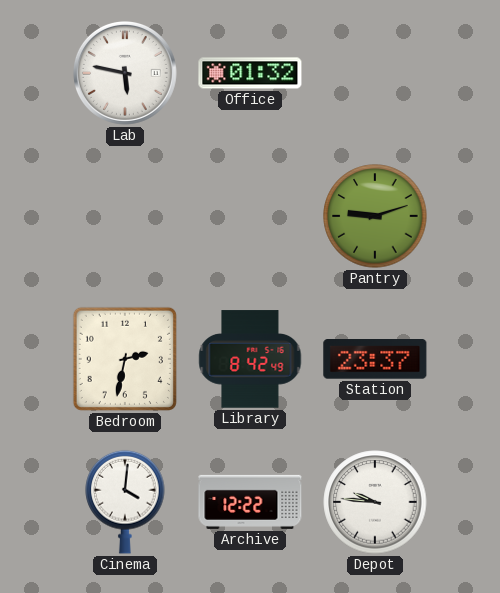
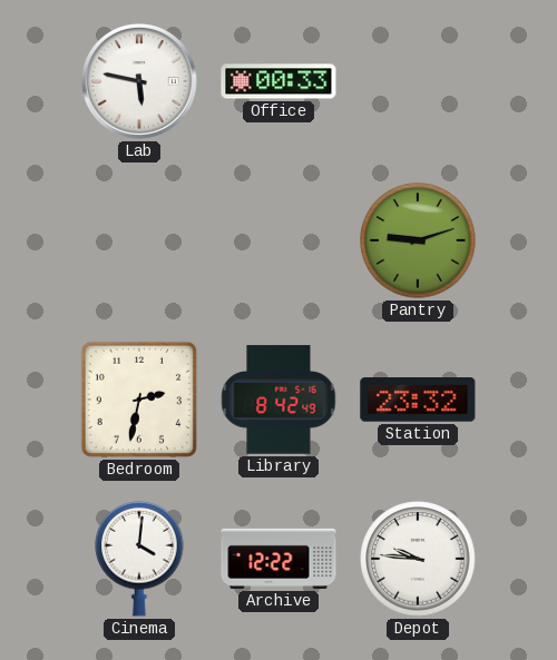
Office: 01:32 -> 00:33 (278, 81)
Station: 23:37 -> 23:32 (418, 400)
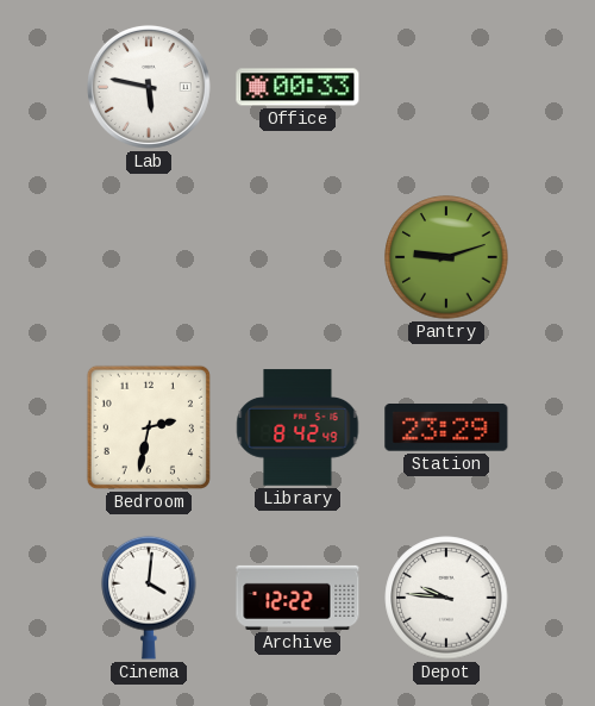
Station: 23:32 -> 23:29 (446, 427)
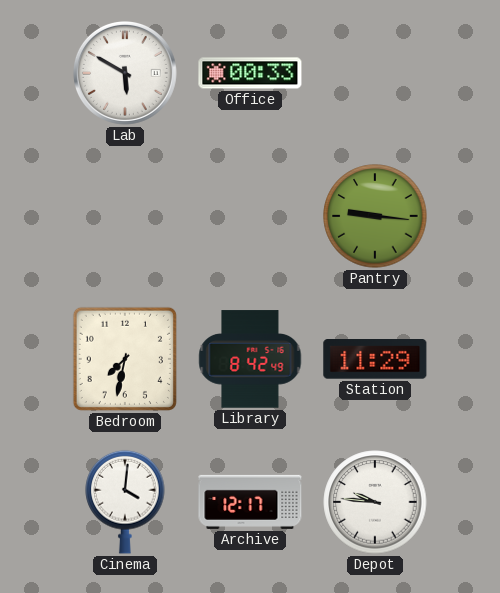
Lab: 5:47 -> 5:50 (125, 73)
Pantry: 9:12 -> 9:16 (375, 216)
Bedroom: 2:32 -> 7:32 (125, 359)
Station: 23:29 -> 11:29 (375, 359)
Archive: 12:22 -> 12:17 (250, 502)
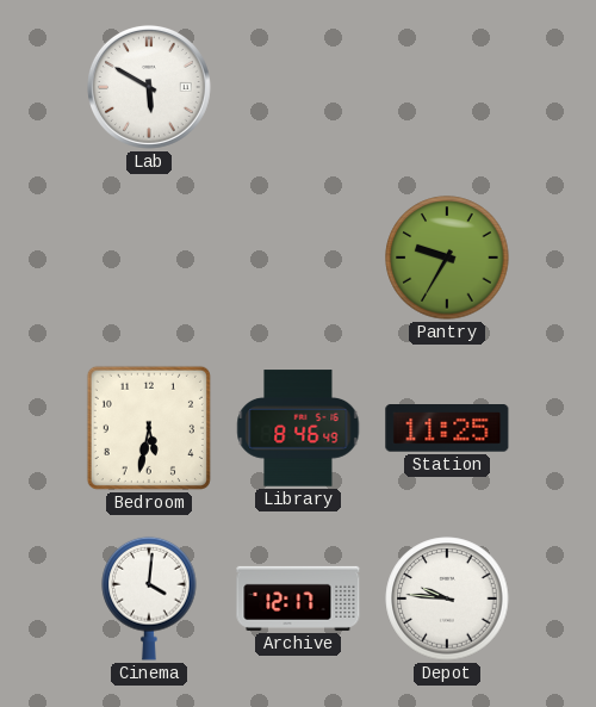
Office: 00:33 -> none (250, 73)
Pantry: 9:16 -> 9:35 (447, 258)
Bedroom: 7:32 -> 5:32 (149, 428)
Library: 8:42 -> 8:46 (298, 428)
Station: 11:29 -> 11:25 (447, 428)
